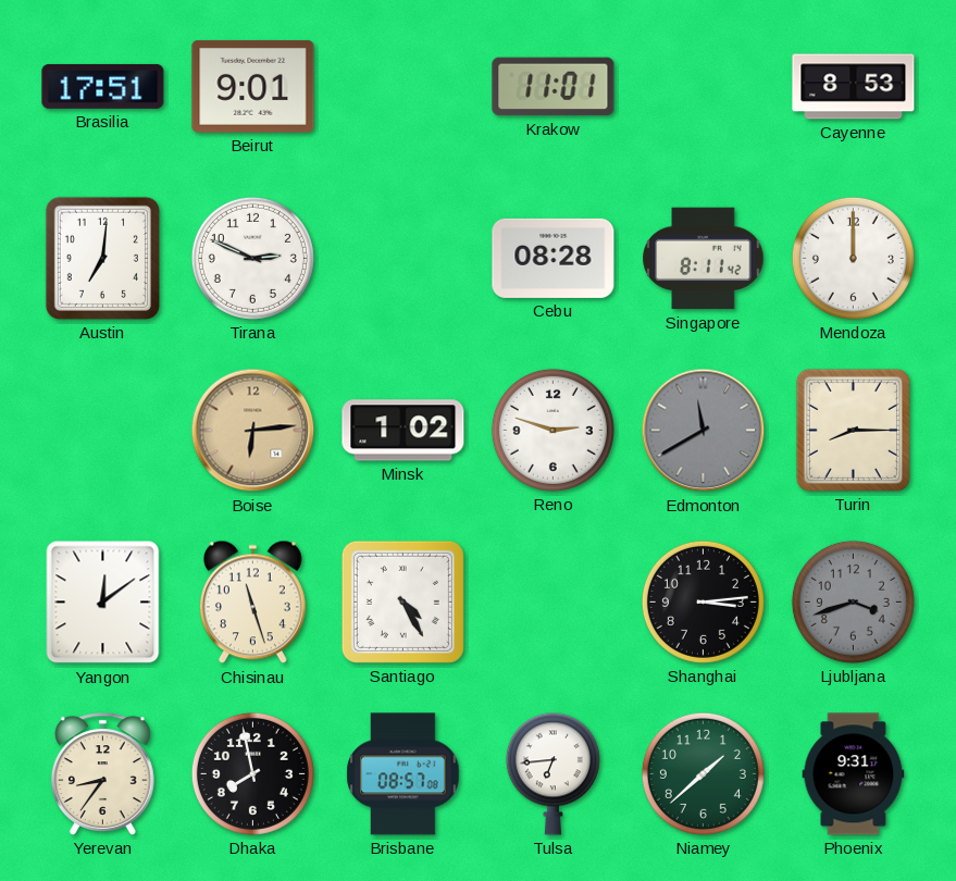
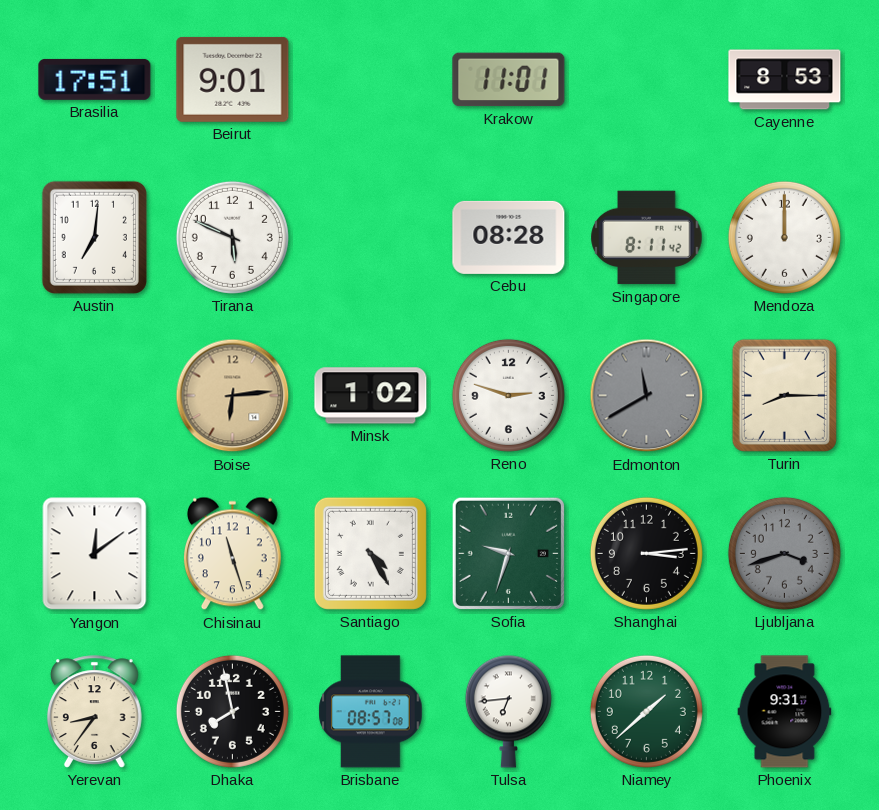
Tirana: 2:49 -> 5:49 (232, 237)
Sofia: none -> 9:33 (508, 553)
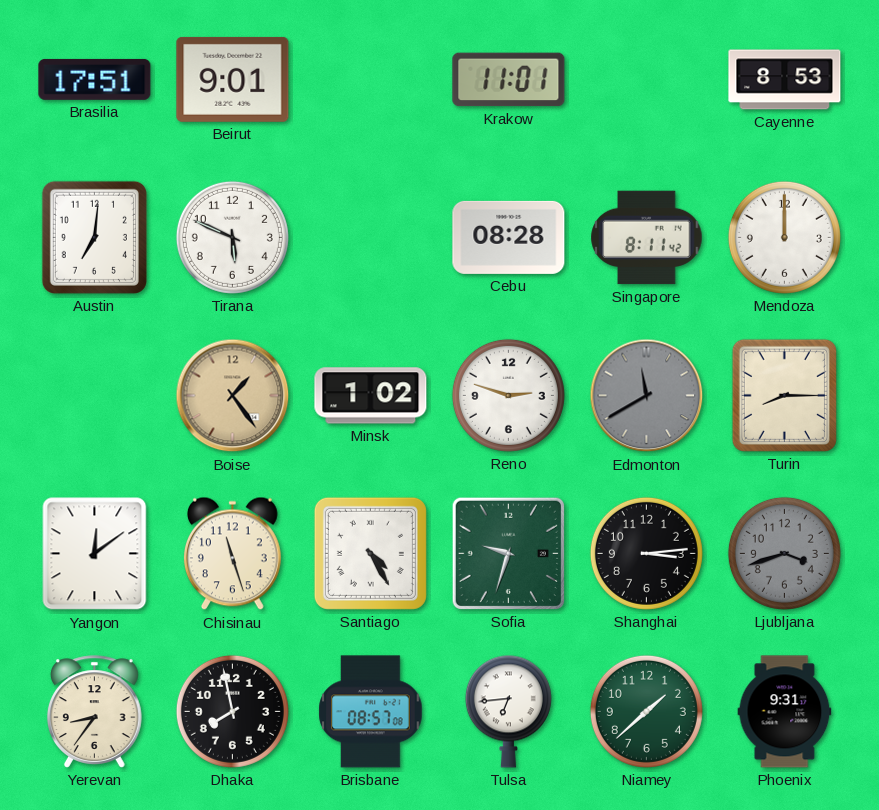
Boise: 6:14 -> 1:24 (233, 396)
